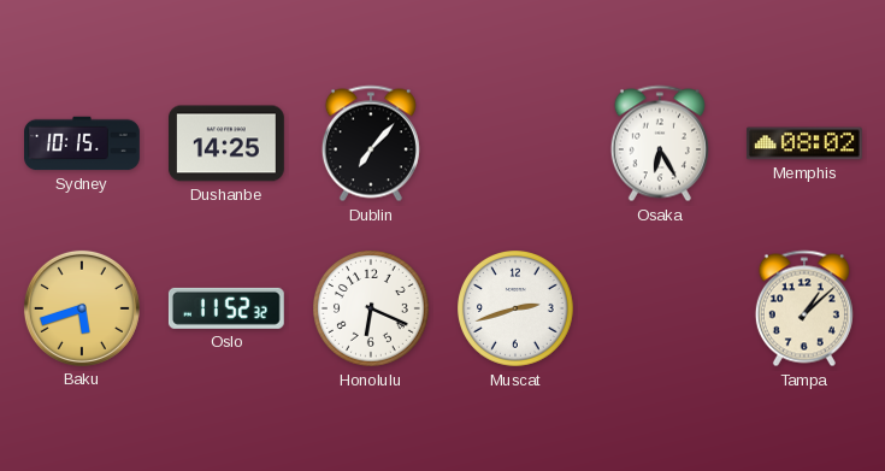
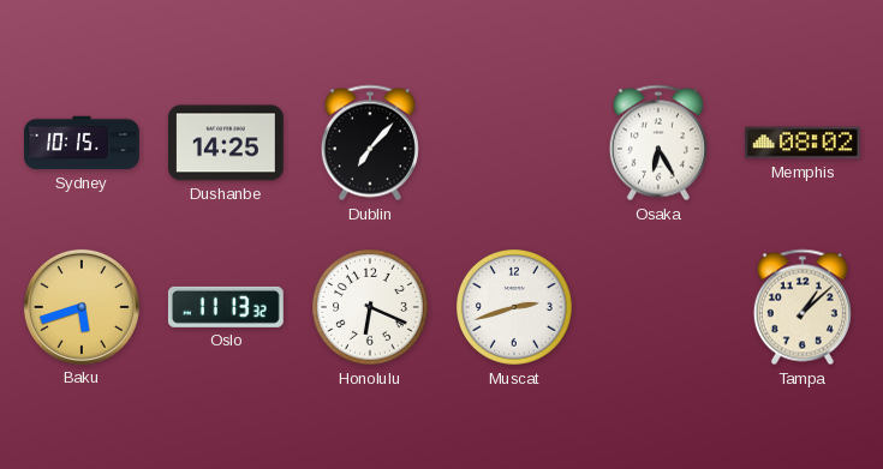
Oslo: 11:52 -> 11:13 (226, 307)
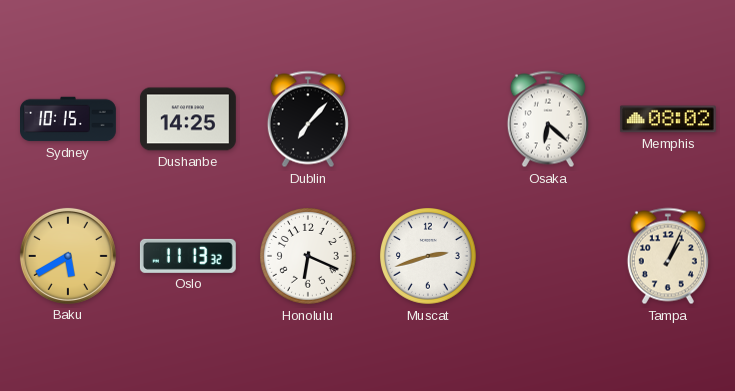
Osaka: 6:25 -> 6:22 (548, 119)
Baku: 5:42 -> 5:40 (68, 256)
Tampa: 1:08 -> 1:04 (668, 256)
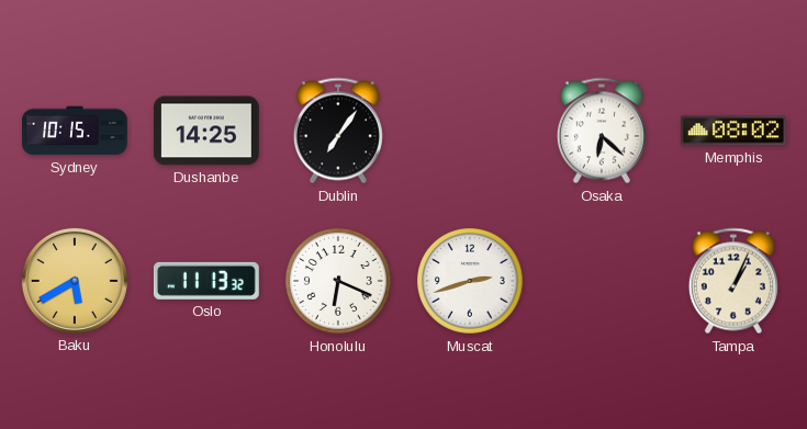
Dublin: 7:07 -> 7:06 (338, 131)
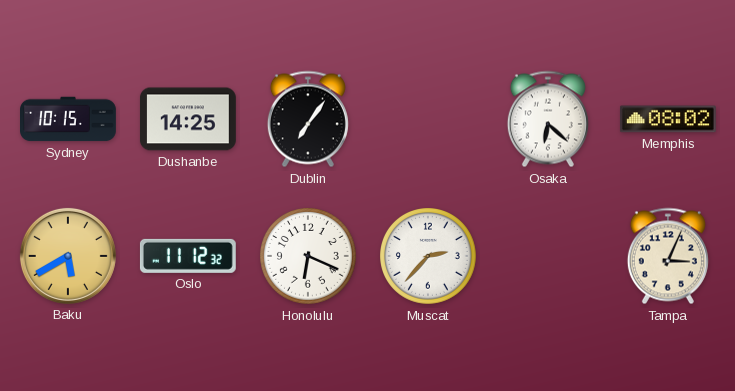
Oslo: 11:13 -> 11:12 (188, 256)
Muscat: 2:42 -> 2:37 (429, 257)
Tampa: 1:04 -> 3:04 (668, 256)
